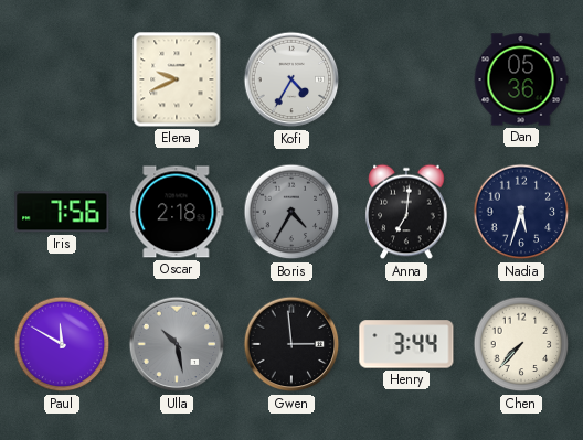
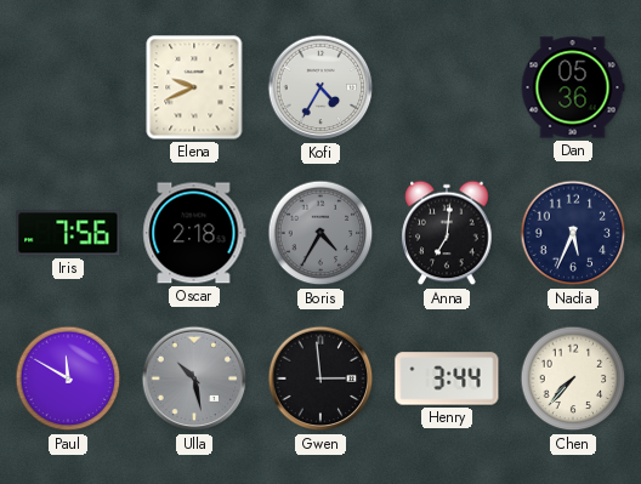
Nadia: 5:33 -> 5:34 (573, 233)
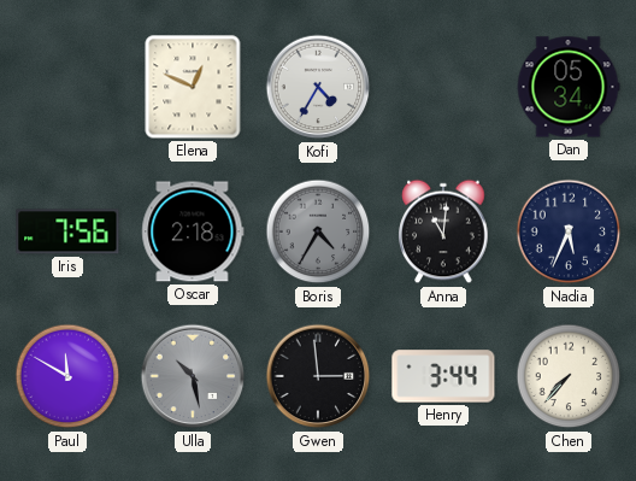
Elena: 9:41 -> 12:49 (193, 87)
Dan: 05:36 -> 05:34 (569, 87)
Anna: 7:01 -> 11:01 (443, 231)
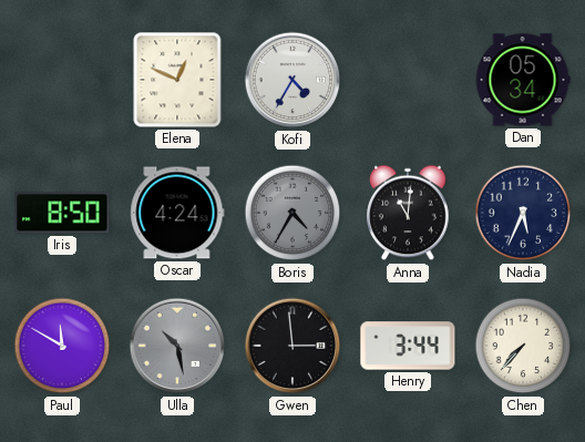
Iris: 7:56 -> 8:50 (62, 213)
Oscar: 2:18 -> 4:24 (177, 213)
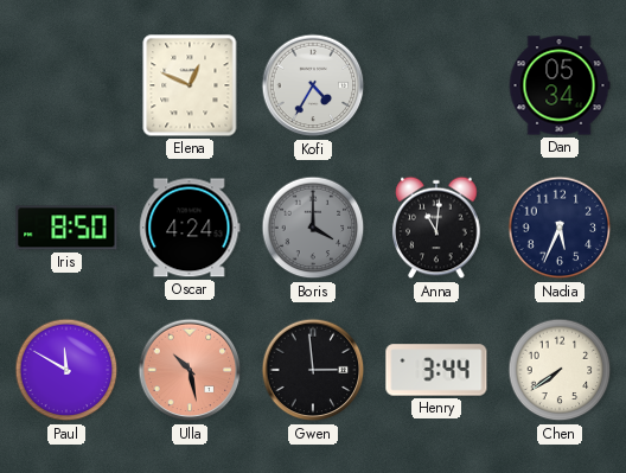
Boris: 4:35 -> 4:00 (313, 228)
Ulla dial: grey -> salmon (190, 370)
Chen: 7:37 -> 7:39 (560, 370)
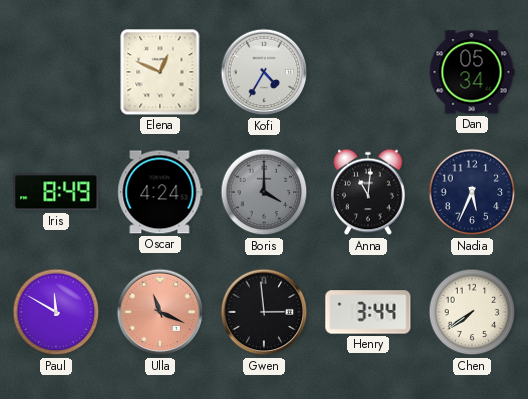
Iris: 8:50 -> 8:49 (56, 192)
Ulla: 10:28 -> 11:19 (160, 312)
